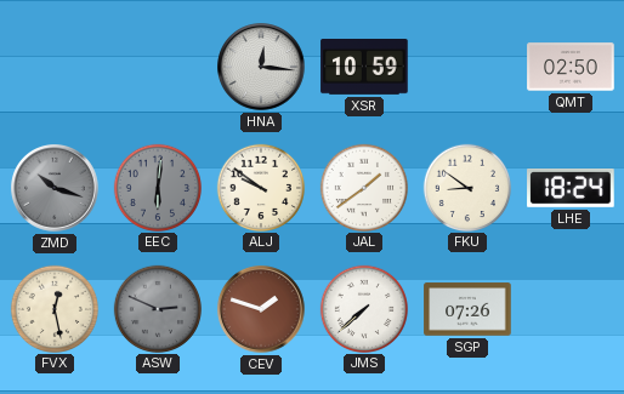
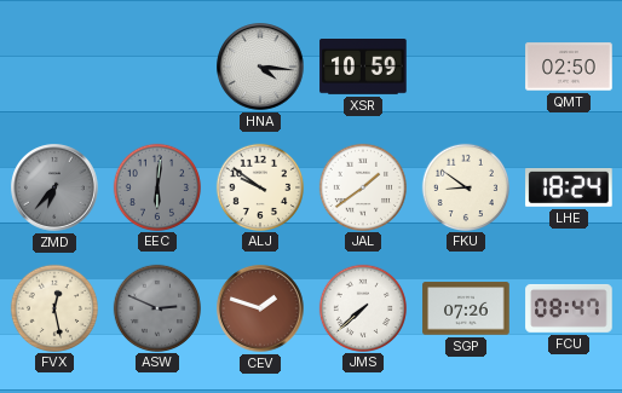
HNA: 12:16 -> 4:16 (260, 67)
ZMD: 10:18 -> 6:37 (54, 187)
FCU: none -> 08:47 (569, 308)
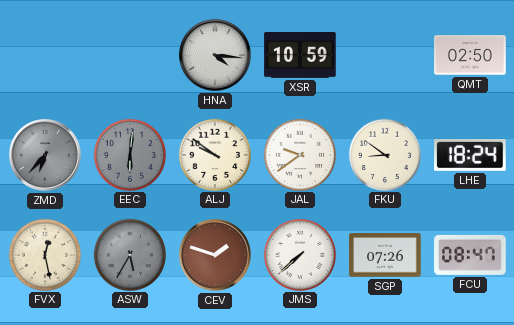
JAL: 1:39 -> 9:39 (299, 154)
ASW: 2:49 -> 5:35 (129, 254)
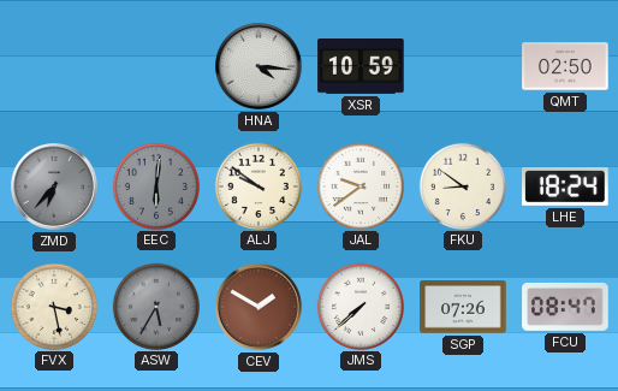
FVX: 12:28 -> 3:28 (53, 306)
CEV: 1:48 -> 1:50 (259, 307)
